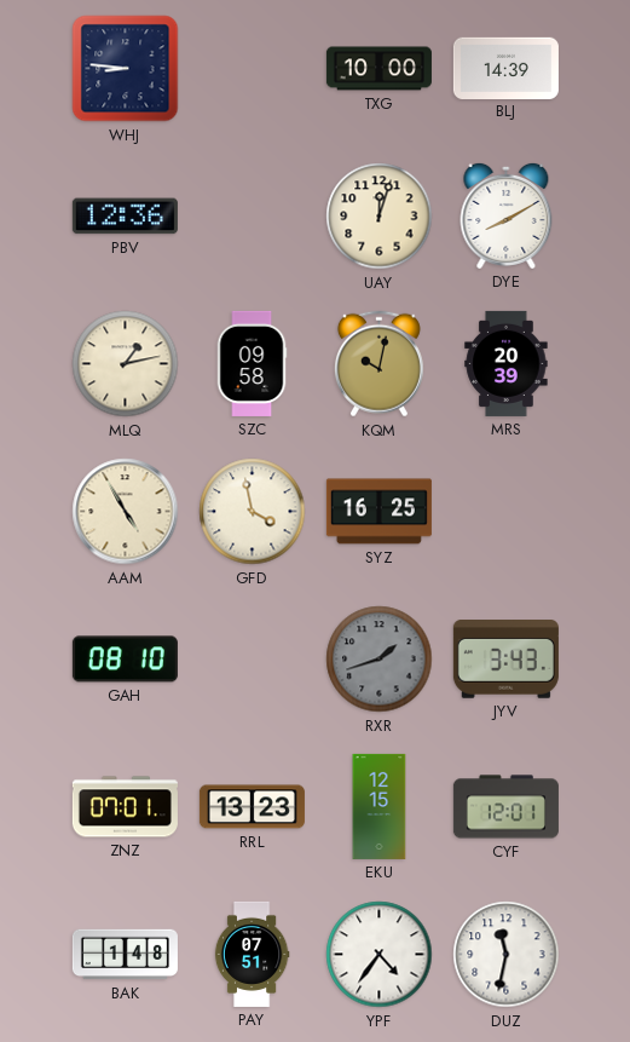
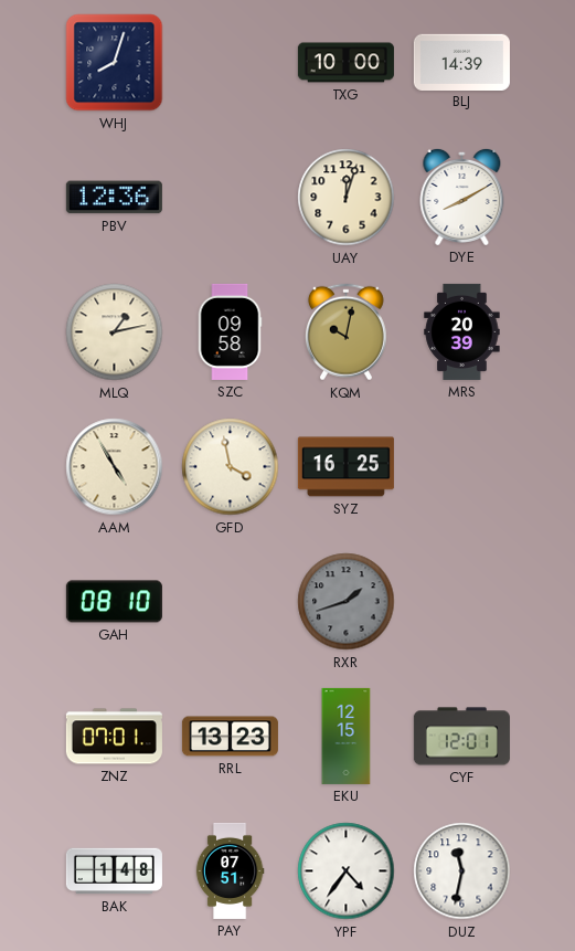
WHJ: 8:46 -> 8:03 (115, 63)
JYV: 3:43 -> none (505, 660)
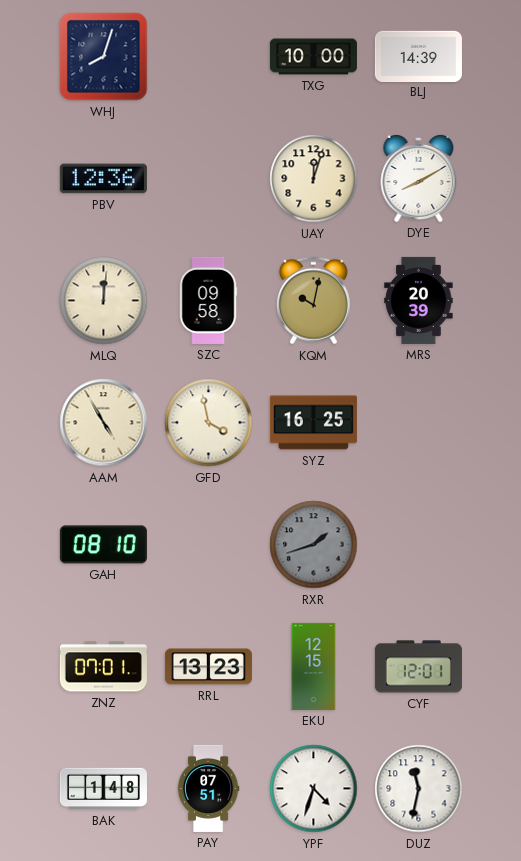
MLQ: 1:13 -> 12:01 (104, 301)
YPF: 4:36 -> 4:33 (314, 789)
